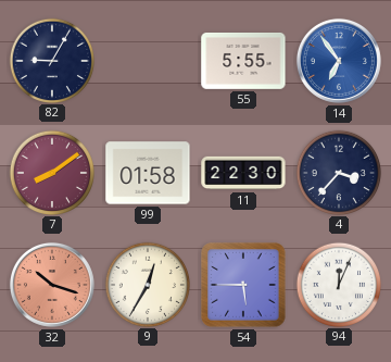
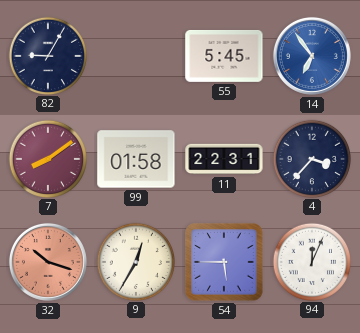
55: 5:55 -> 5:45 (224, 56)
11: 22:30 -> 22:31 (224, 159)
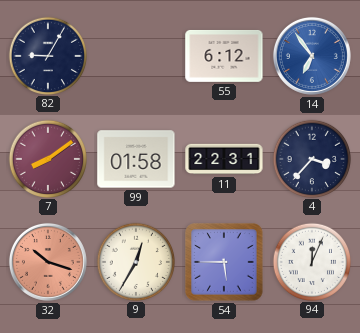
55: 5:45 -> 6:12 (224, 56)
